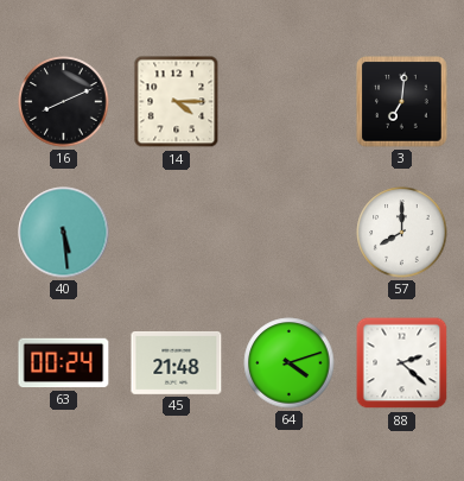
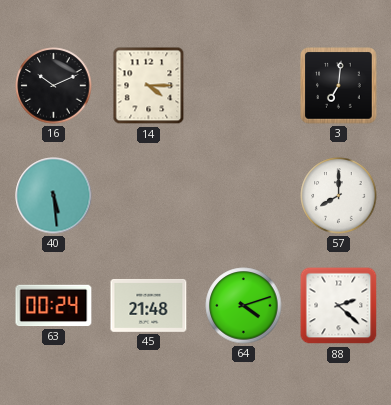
16: 8:11 -> 10:11 (54, 86)
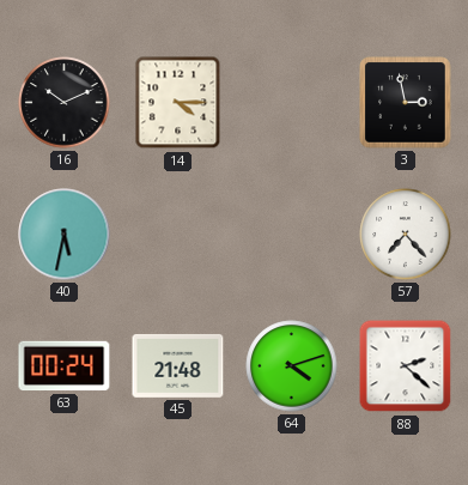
3: 7:01 -> 2:58 (406, 103)
40: 5:29 -> 5:32 (65, 235)
57: 8:00 -> 7:23 (406, 235)
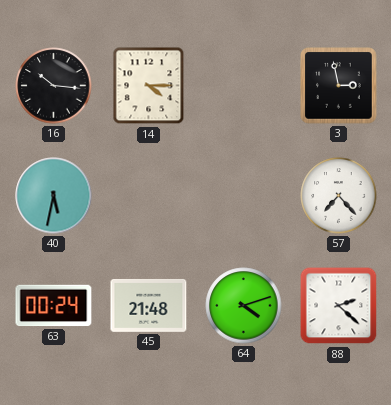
16: 10:11 -> 10:16 (54, 86)
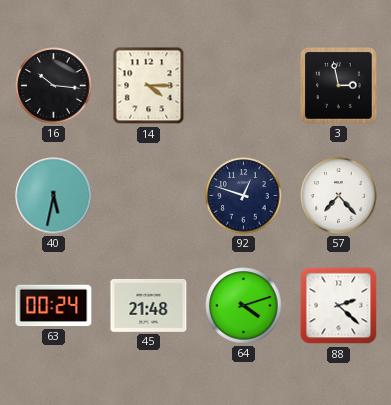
92: none -> 12:48 (244, 196)
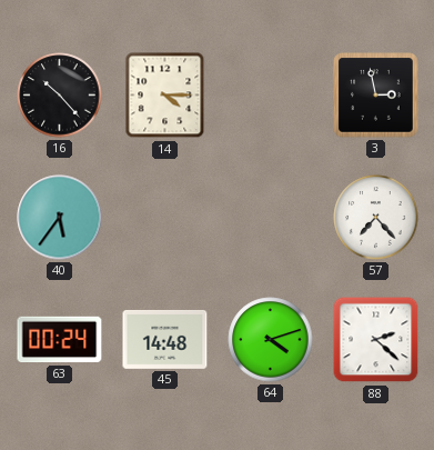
16: 10:16 -> 10:23 (60, 96)
40: 5:32 -> 5:36 (60, 218)
92: 12:48 -> none (244, 196)
45: 21:48 -> 14:48 (165, 339)
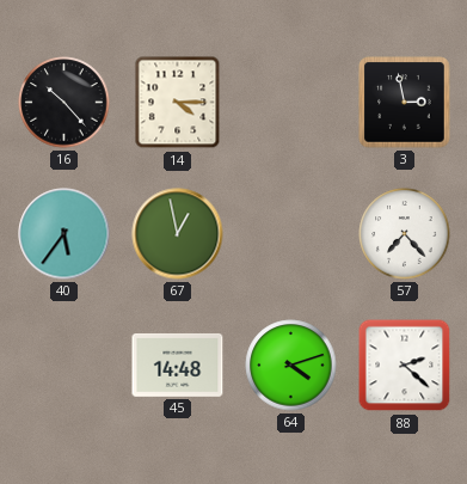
67: none -> 12:58 (178, 234)
63: 00:24 -> none (60, 340)
